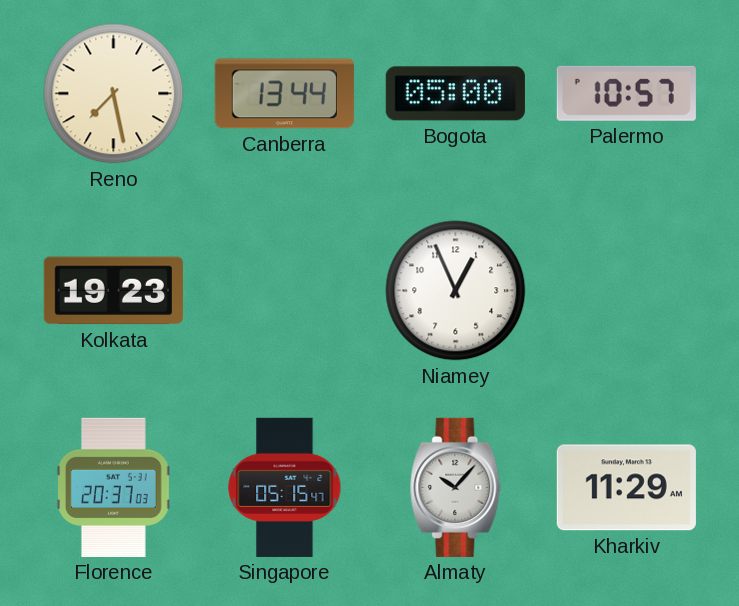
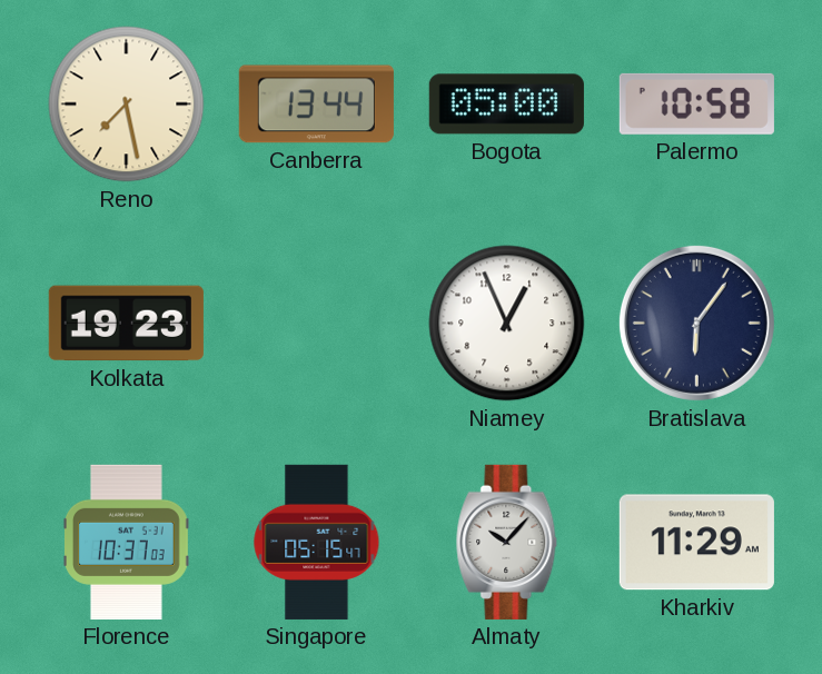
Palermo: 10:57 -> 10:58 (696, 103)
Bratislava: none -> 6:06 (696, 323)
Florence: 20:37 -> 10:37 (126, 542)
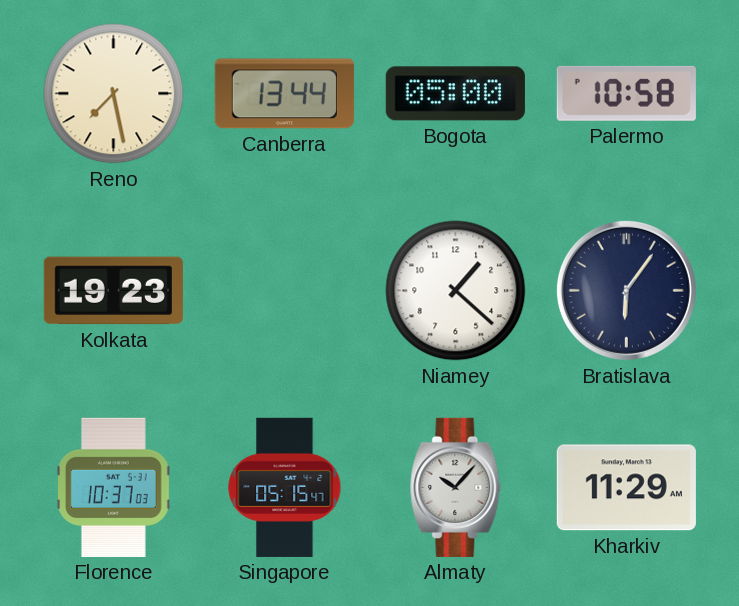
Niamey: 12:56 -> 1:22 (456, 291)
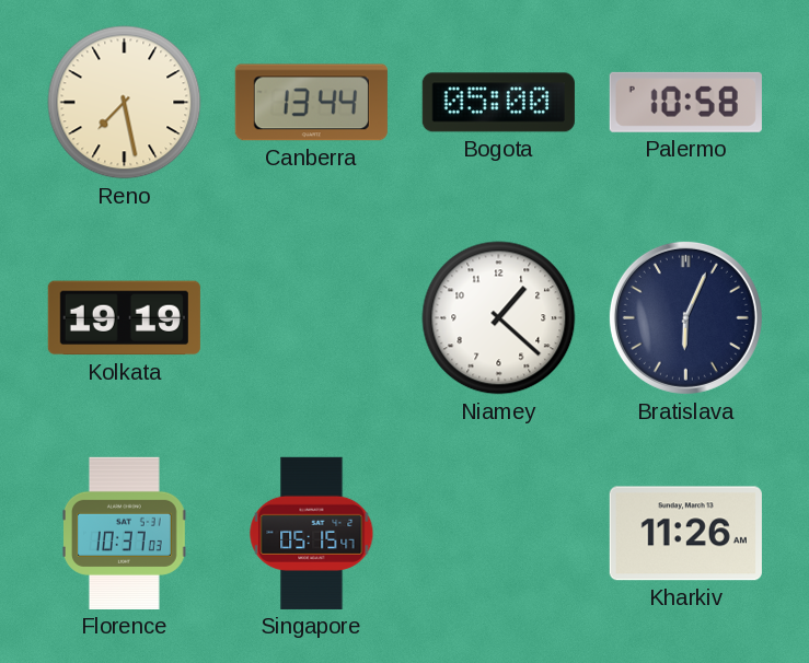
Kolkata: 19:23 -> 19:19 (124, 318)
Bratislava: 6:06 -> 6:04 (685, 317)
Almaty: 10:07 -> none (456, 487)
Kharkiv: 11:29 -> 11:26 (685, 534)
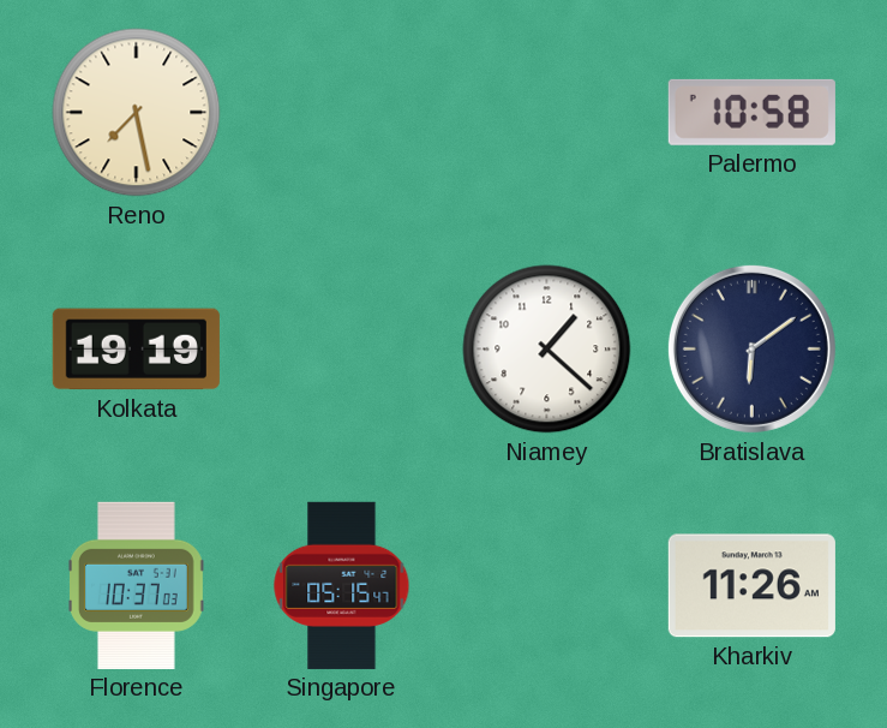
Canberra: 13:44 -> none (311, 103)
Bogota: 05:00 -> none (498, 103)
Bratislava: 6:04 -> 6:09 (751, 348)
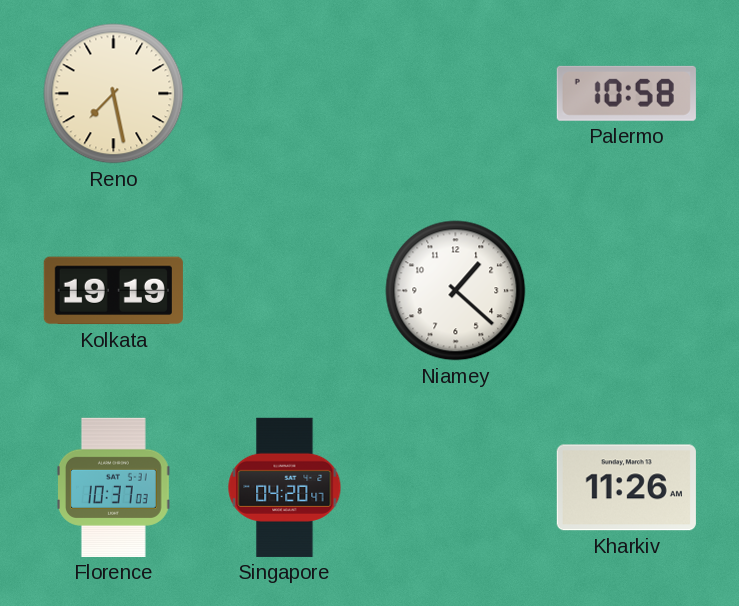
Bratislava: 6:09 -> none (751, 348)
Singapore: 05:15 -> 04:20 (285, 487)
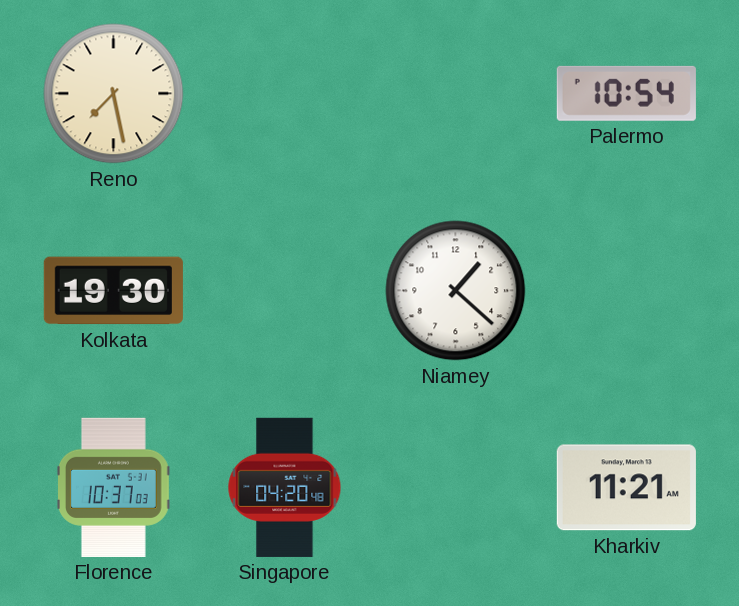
Palermo: 10:58 -> 10:54 (626, 93)
Kolkata: 19:19 -> 19:30 (113, 291)
Singapore: 04:20:47 -> 04:20:48 (285, 487)
Kharkiv: 11:26 -> 11:21 (626, 488)
